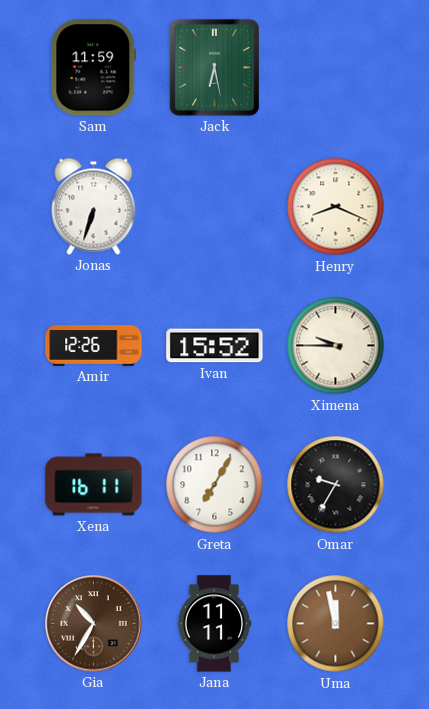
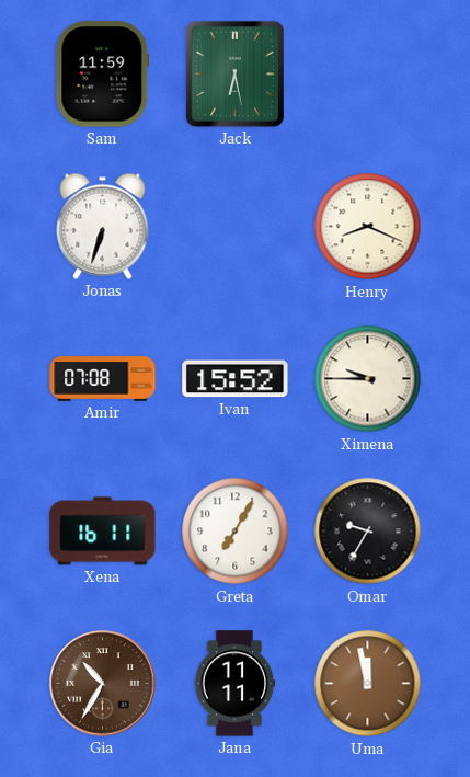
Amir: 12:26 -> 07:08 (103, 379)
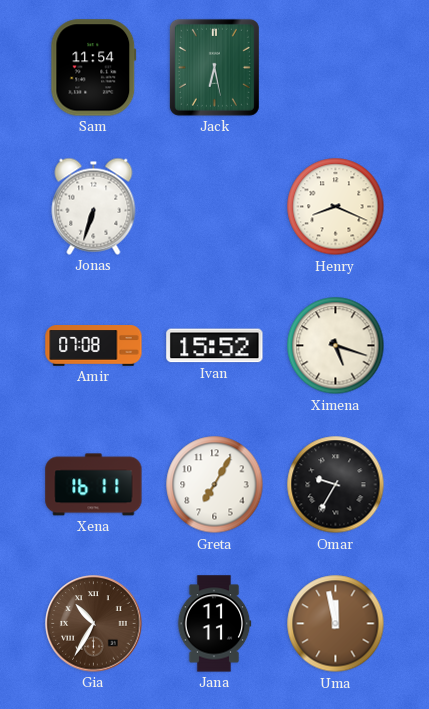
Sam: 11:59 -> 11:54 (94, 68)
Ximena: 9:45 -> 5:18 (336, 346)
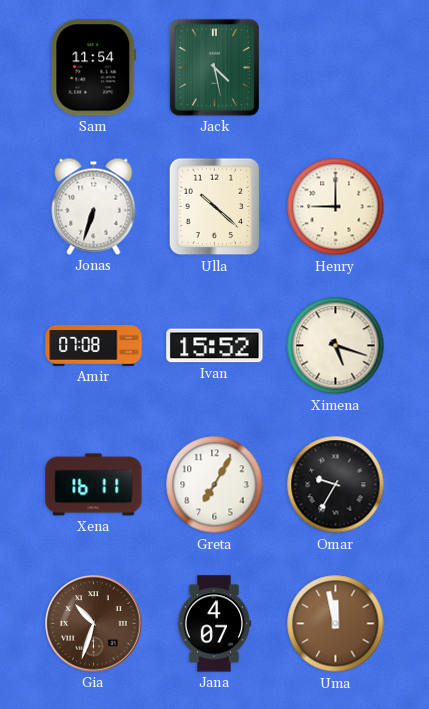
Jack: 6:28 -> 4:28 (214, 67)
Ulla: none -> 10:22 (215, 207)
Henry: 8:19 -> 9:00 (336, 207)
Gia: 10:35 -> 10:33 (94, 624)
Jana: 11:11 -> 4:07 (214, 624)
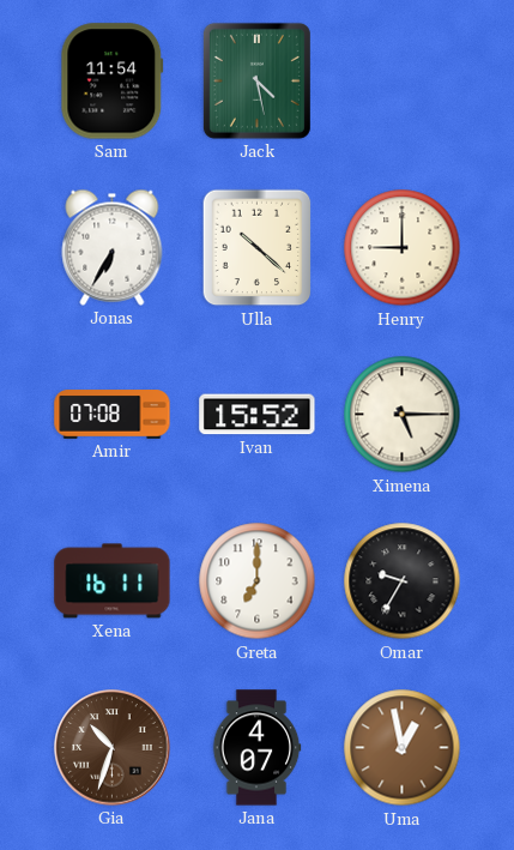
Jonas: 6:33 -> 6:35 (113, 247)
Ximena: 5:18 -> 5:15 (403, 415)
Greta: 7:05 -> 7:00 (258, 581)
Uma: 11:58 -> 12:58 (403, 748)
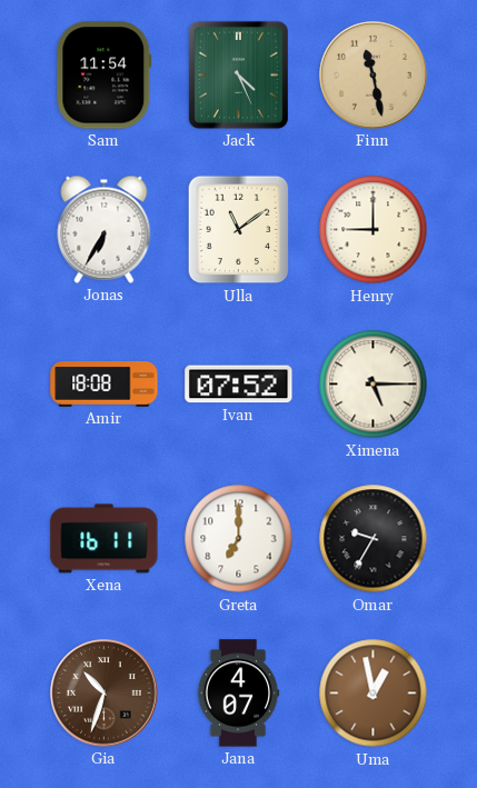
Jack: 4:28 -> 4:26 (238, 74)
Finn: none -> 11:28 (374, 76)
Ulla: 10:22 -> 11:09 (239, 230)
Amir: 07:08 -> 18:08 (105, 385)
Ivan: 15:52 -> 07:52 (239, 385)
